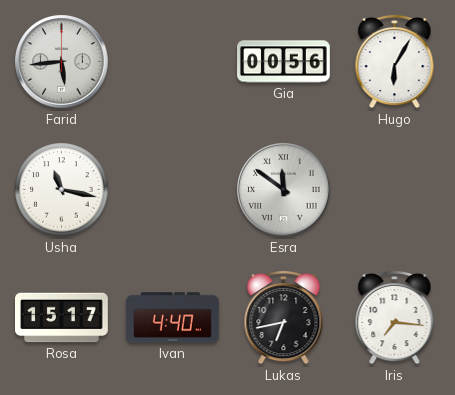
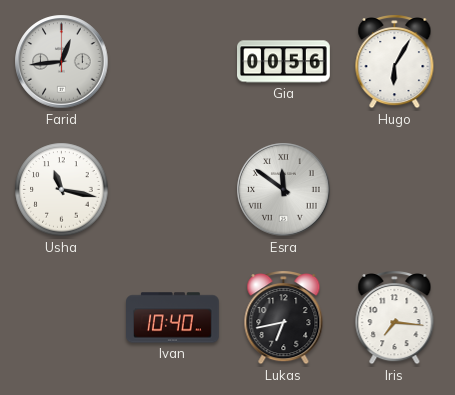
Farid: 5:44 -> 12:44 (62, 62)
Rosa: 15:17 -> none (62, 318)
Ivan: 4:40 -> 10:40 (173, 318)
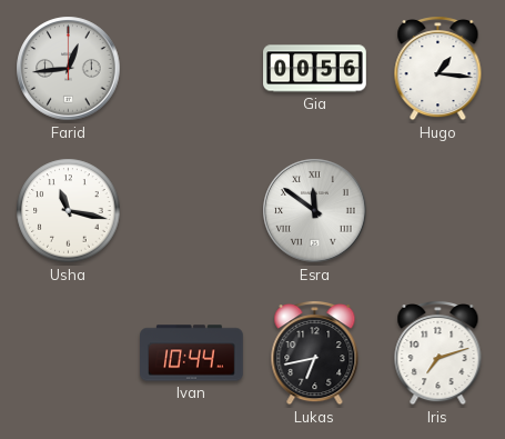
Hugo: 6:05 -> 1:16 (438, 69)
Ivan: 10:40 -> 10:44 (192, 353)
Iris: 7:16 -> 7:12 (438, 353)
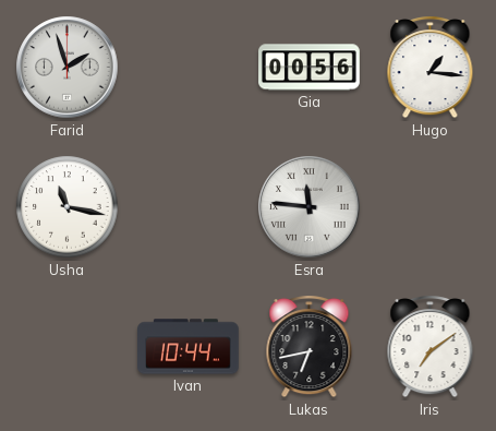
Farid: 12:44 -> 1:57 (68, 68)
Esra: 11:51 -> 11:46 (310, 207)
Iris: 7:12 -> 7:09 (431, 347)
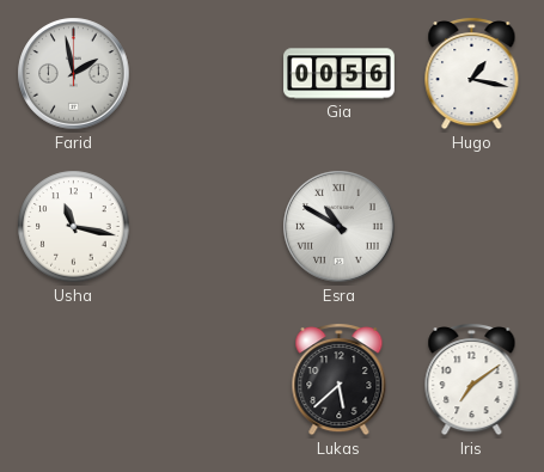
Farid: 1:57 -> 1:58 (74, 74)
Hugo: 1:16 -> 1:17 (472, 74)
Esra: 11:46 -> 10:50 (340, 227)
Ivan: 10:44 -> none (189, 347)
Lukas: 6:43 -> 5:38 (340, 380)
